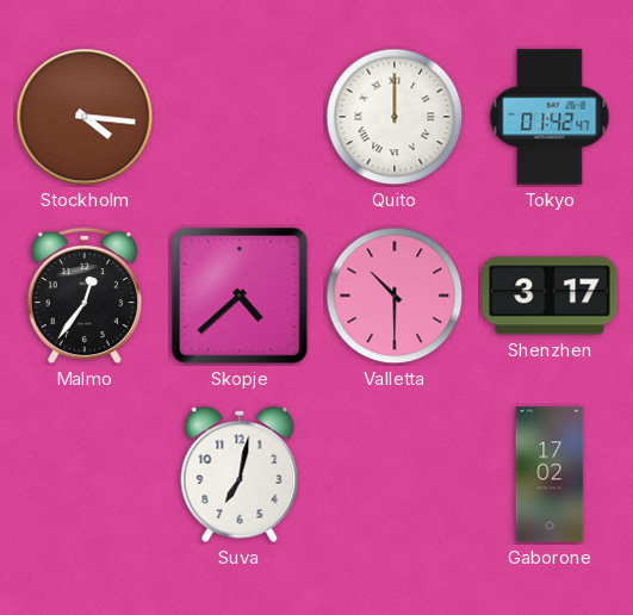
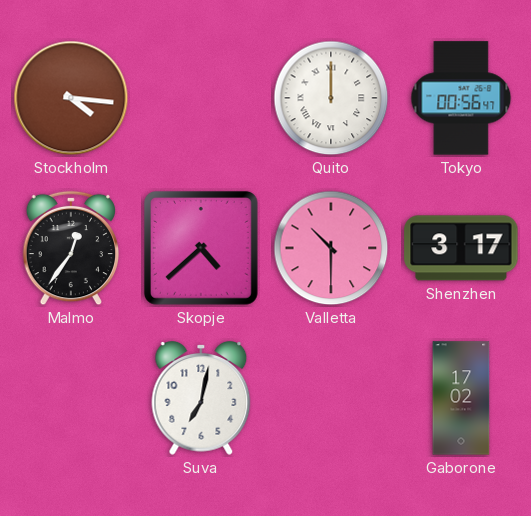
Tokyo: 01:42 -> 00:56 (461, 98)
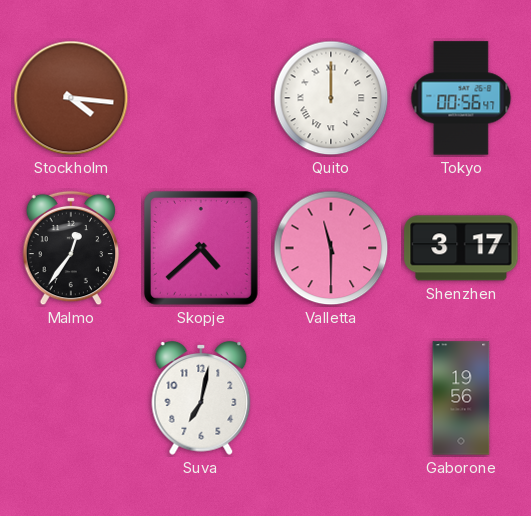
Valletta: 10:30 -> 11:30 (331, 248)
Gaborone: 17:02 -> 19:56 (461, 398)
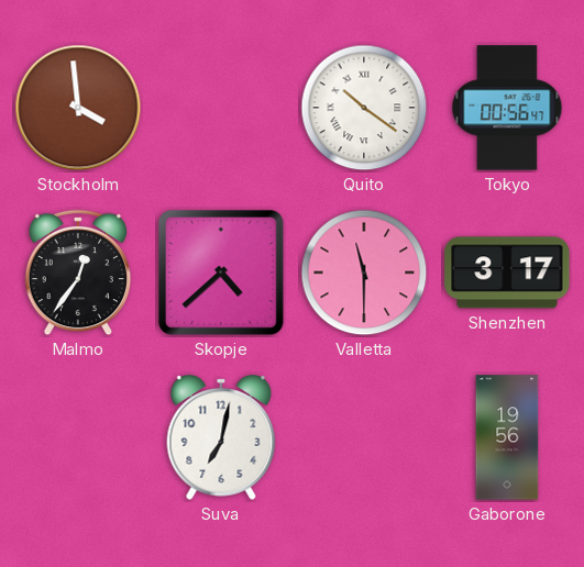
Stockholm: 4:16 -> 3:59 (78, 108)
Quito: 12:00 -> 10:21 (364, 108)
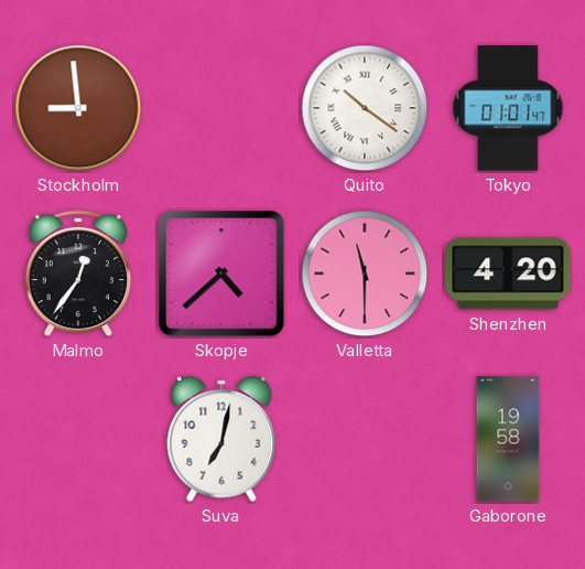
Stockholm: 3:59 -> 8:59 (78, 108)
Tokyo: 00:56 -> 01:01 (508, 108)
Shenzhen: 3:17 -> 4:20 (508, 273)
Gaborone: 19:56 -> 19:58 (508, 439)
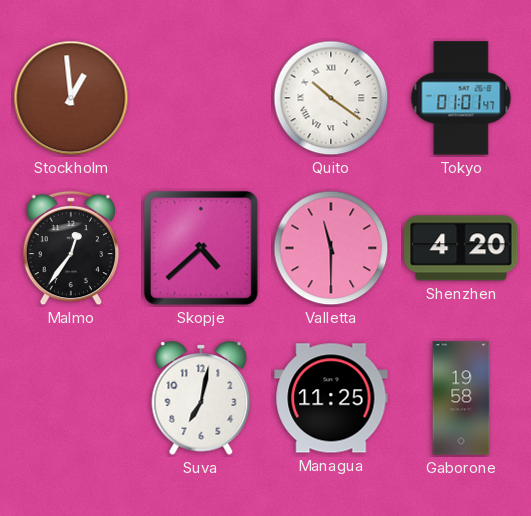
Stockholm: 8:59 -> 12:59 (71, 98)
Managua: none -> 11:25 (331, 398)
